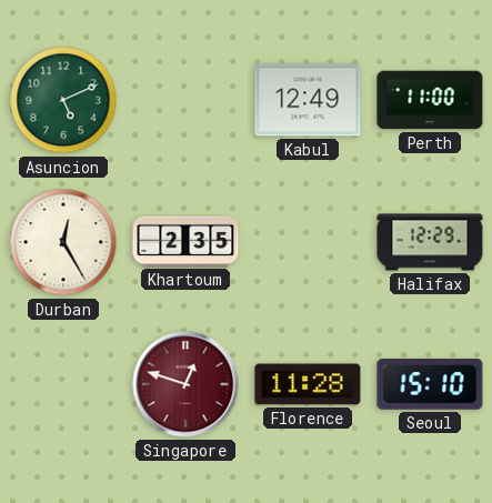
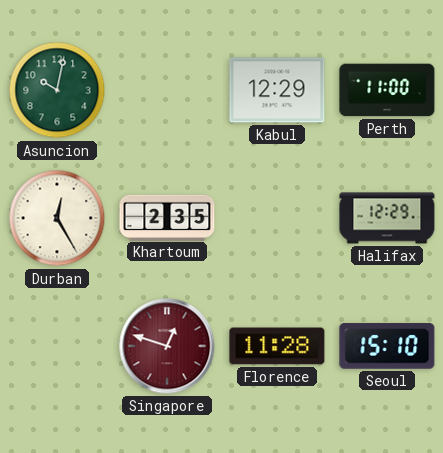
Asuncion: 5:11 -> 10:02 (57, 90)
Kabul: 12:49 -> 12:29 (277, 90)
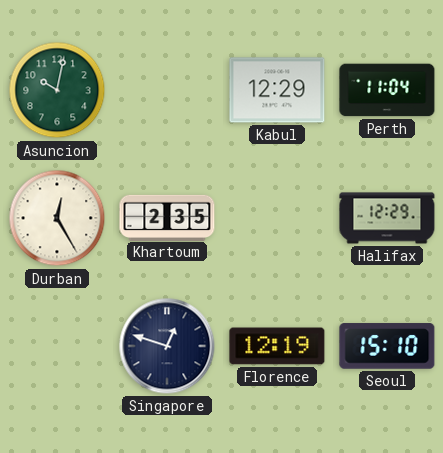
Perth: 11:00 -> 11:04 (387, 90)
Singapore dial: burgundy -> navy (167, 346)
Florence: 11:28 -> 12:19 (277, 346)
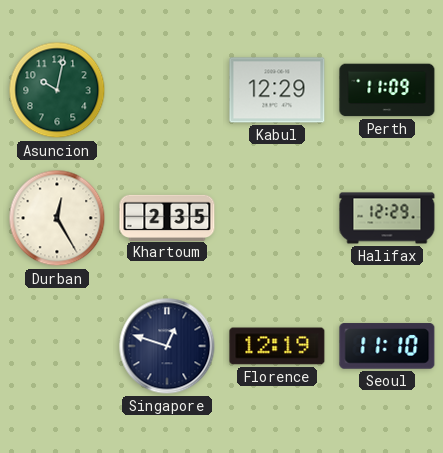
Perth: 11:04 -> 11:09 (387, 90)
Seoul: 15:10 -> 11:10 (387, 346)
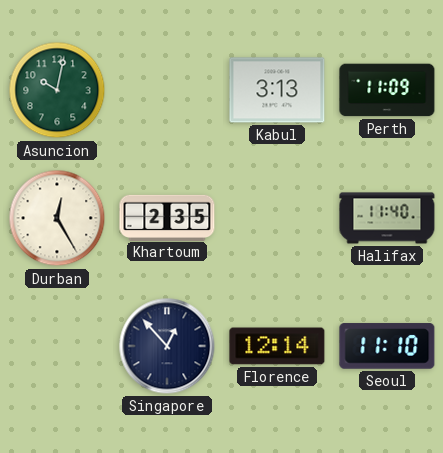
Kabul: 12:29 -> 3:13 (277, 90)
Halifax: 12:29 -> 11:40 (387, 218)
Singapore: 12:48 -> 12:53 (167, 346)
Florence: 12:19 -> 12:14 (277, 346)
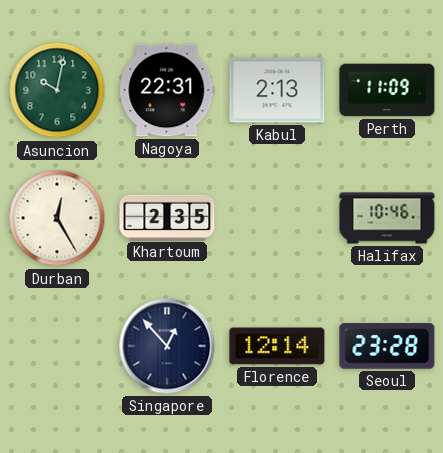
Nagoya: none -> 22:31 (167, 90)
Kabul: 3:13 -> 2:13 (277, 90)
Halifax: 11:40 -> 10:46 (387, 218)
Seoul: 11:10 -> 23:28 (387, 346)
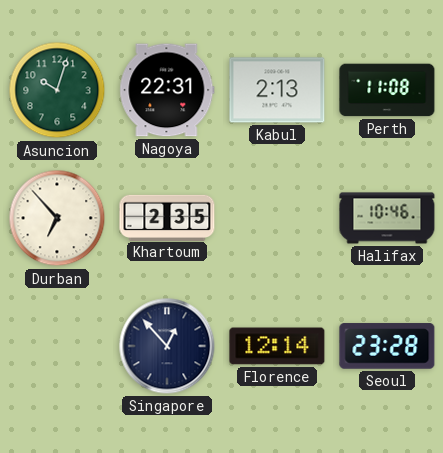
Asuncion: 10:02 -> 10:03 (57, 90)
Perth: 11:09 -> 11:08 (387, 90)
Durban: 12:25 -> 6:53 (57, 218)
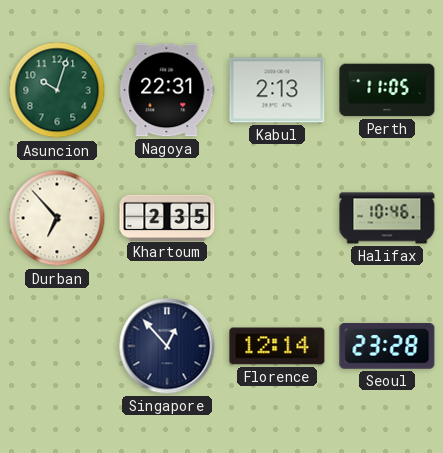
Perth: 11:08 -> 11:05 (387, 90)
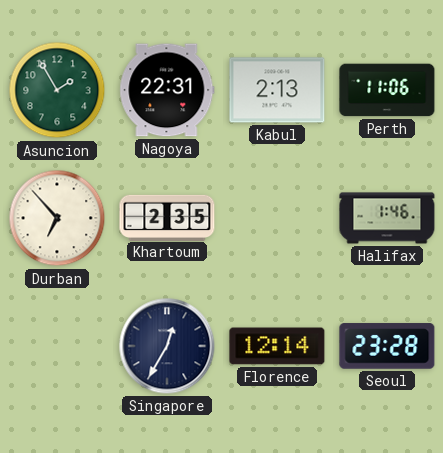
Asuncion: 10:03 -> 1:55 (57, 90)
Perth: 11:05 -> 11:06 (387, 90)
Halifax: 10:46 -> 1:46 (387, 218)
Singapore: 12:53 -> 12:35 (167, 346)
